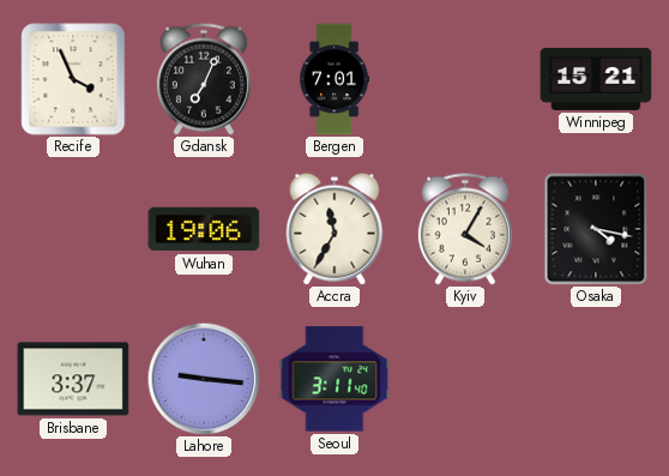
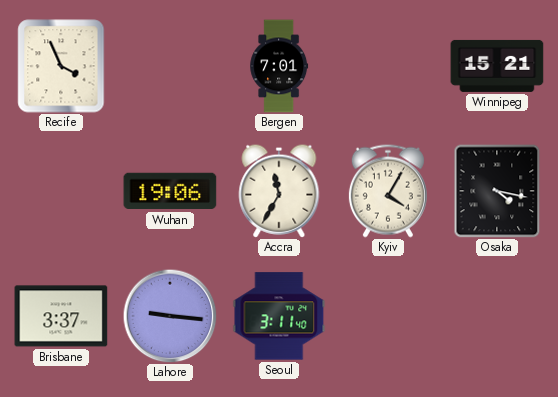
Gdansk: 7:04 -> none (204, 79)
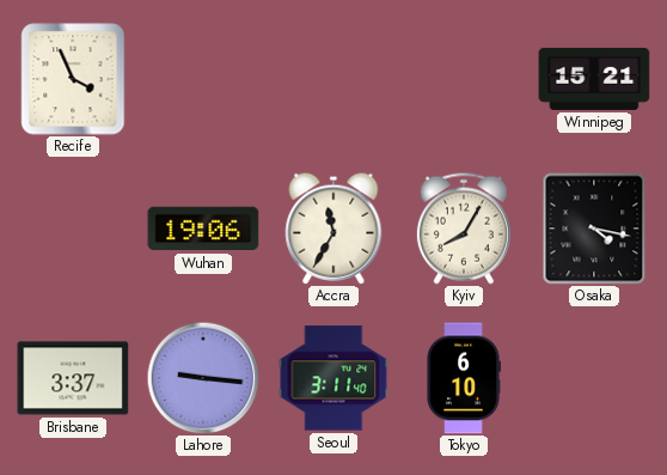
Bergen: 7:01 -> none (279, 66)
Kyiv: 4:05 -> 8:05 (464, 229)
Tokyo: none -> 6:10 (464, 378)
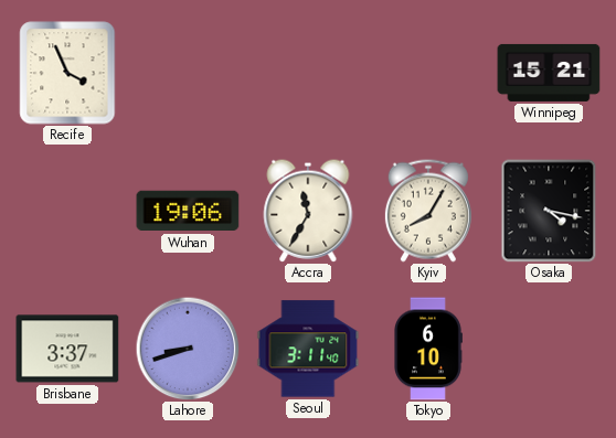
Lahore: 9:16 -> 8:42 (188, 349)
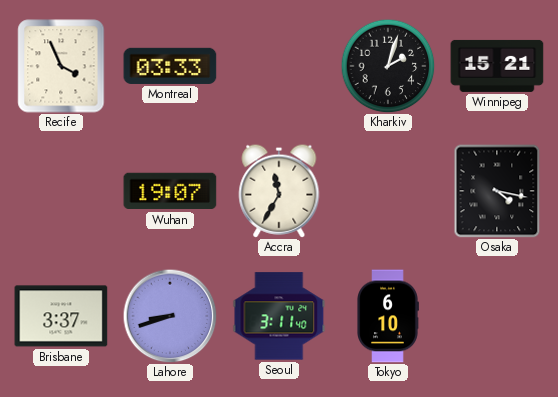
Montreal: none -> 03:33 (170, 66)
Kharkiv: none -> 2:03 (388, 66)
Wuhan: 19:06 -> 19:07 (170, 191)
Kyiv: 8:05 -> none (428, 211)
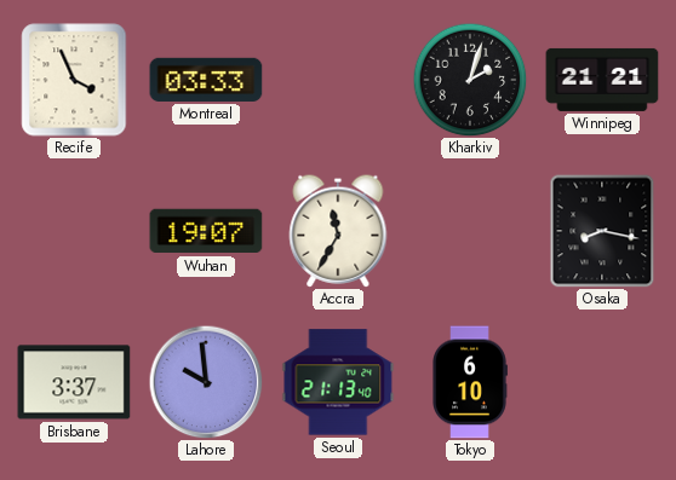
Winnipeg: 15:21 -> 21:21 (602, 80)
Osaka: 4:17 -> 8:17 (602, 231)
Lahore: 8:42 -> 9:59 (206, 382)
Seoul: 3:11 -> 21:13 (338, 382)
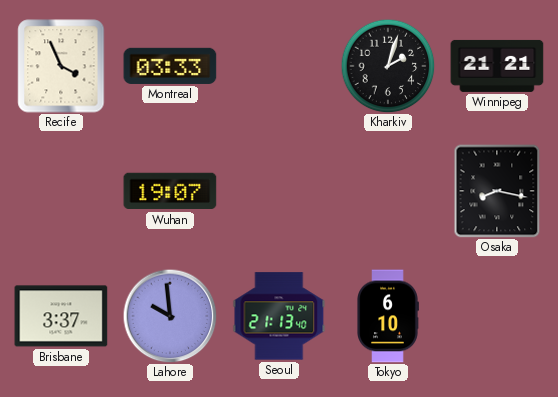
Accra: 11:35 -> none (338, 231)
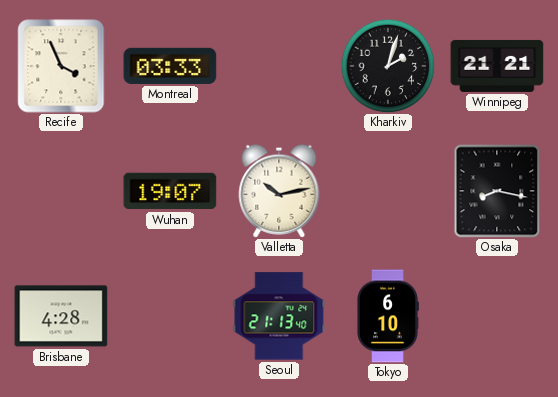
Valletta: none -> 10:13 (279, 191)
Brisbane: 3:37 -> 4:28 (61, 316)
Lahore: 9:59 -> none (170, 316)
